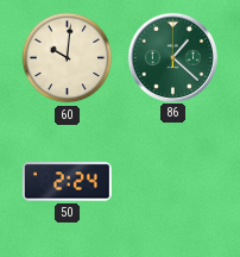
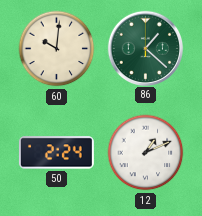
12: none -> 1:11 (146, 153)
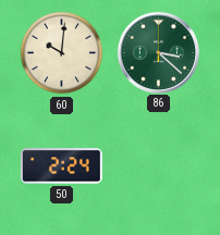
86: 1:22 -> 3:22 (158, 52)
12: 1:11 -> none (146, 153)
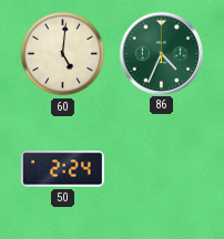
60: 10:01 -> 5:01 (63, 54)
86: 3:22 -> 4:34 (161, 53)
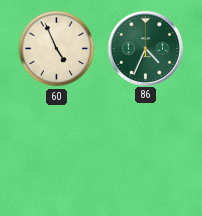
60: 5:01 -> 4:56 (57, 49)
50: 2:24 -> none (62, 169)
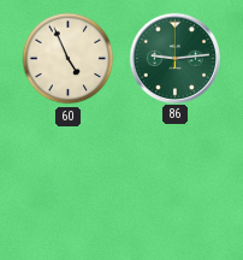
86: 4:34 -> 9:14 (174, 58)
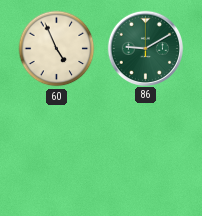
86: 9:14 -> 9:10 (145, 48)
